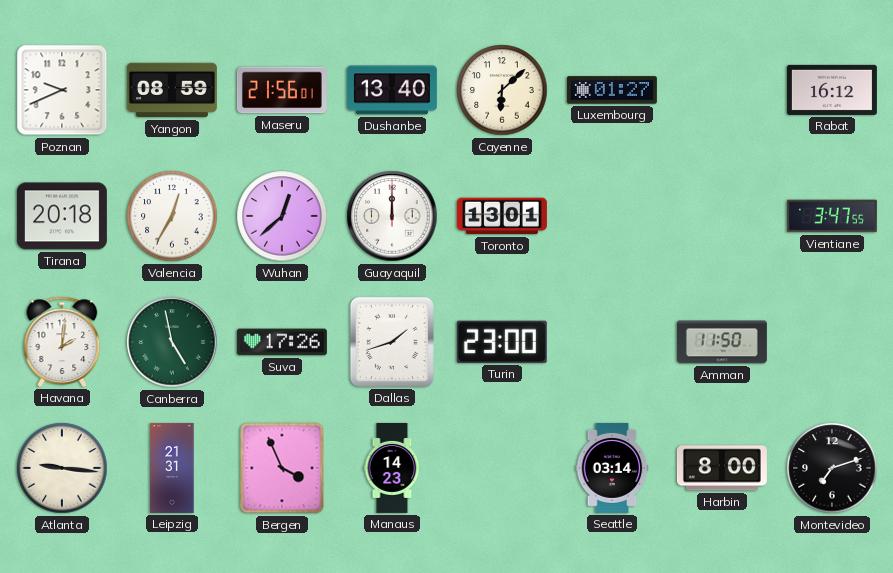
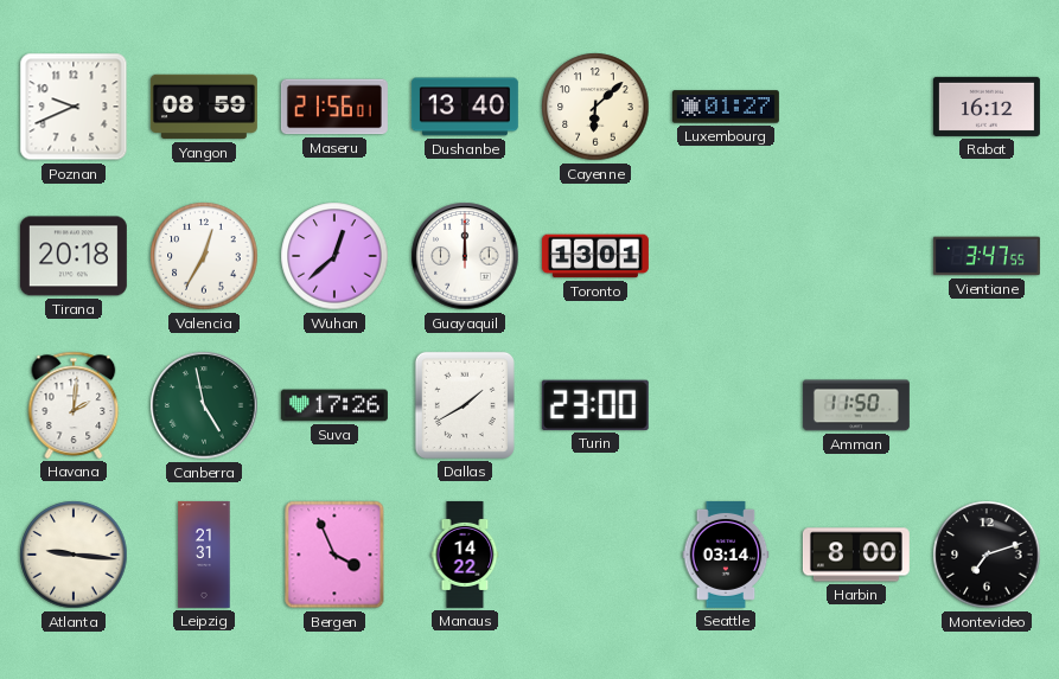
Dallas: 1:42 -> 1:40 (465, 405)
Manaus: 14:23 -> 14:22 (465, 555)
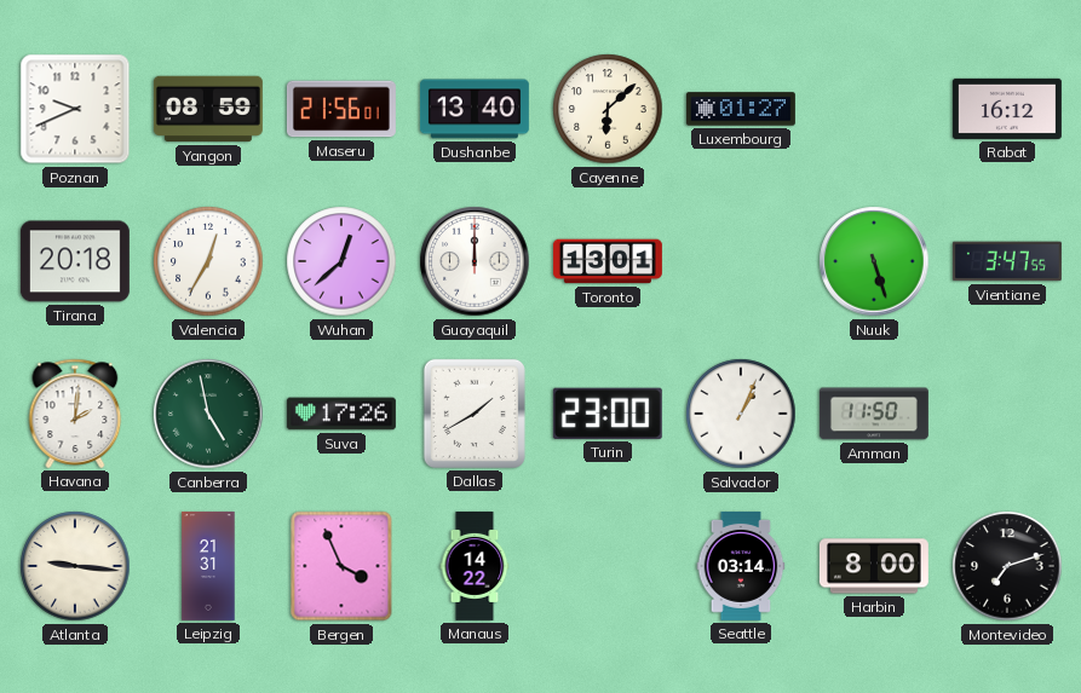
Nuuk: none -> 5:27 (874, 261)
Salvador: none -> 1:04 (741, 414)
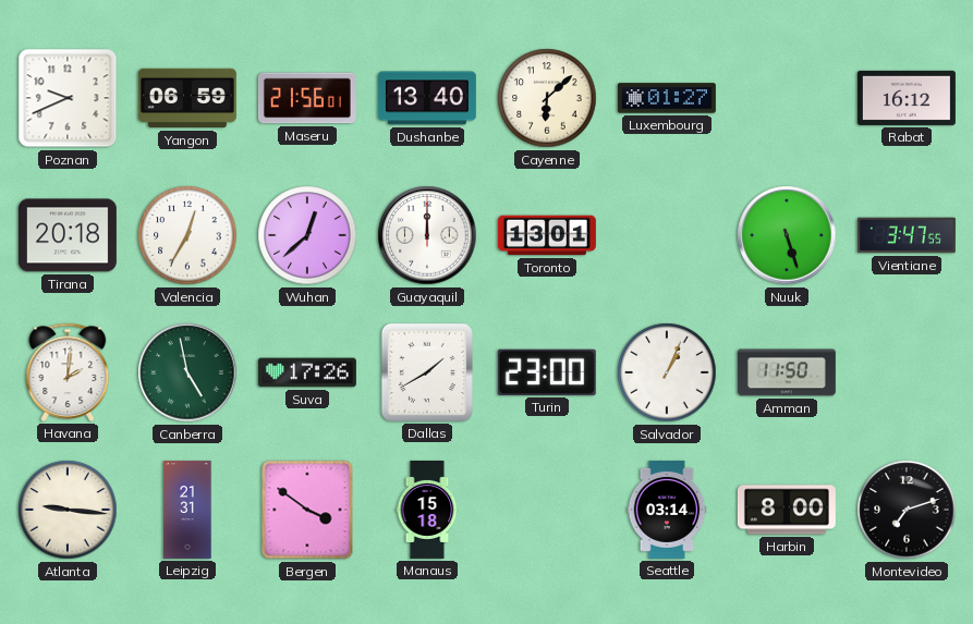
Yangon: 08:59 -> 06:59 (187, 98)
Bergen: 3:56 -> 3:51 (307, 510)
Manaus: 14:22 -> 15:18 (427, 510)
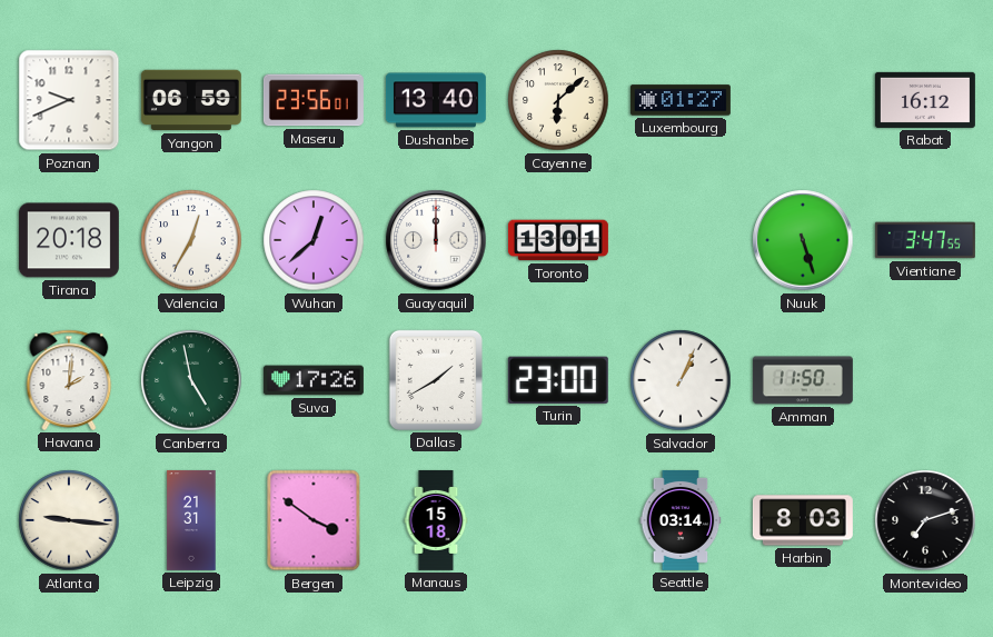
Maseru: 21:56 -> 23:56 (314, 100)
Harbin: 8:00 -> 8:03 (803, 520)
